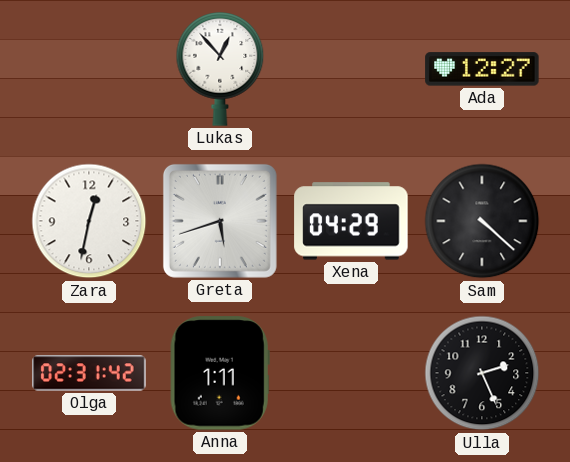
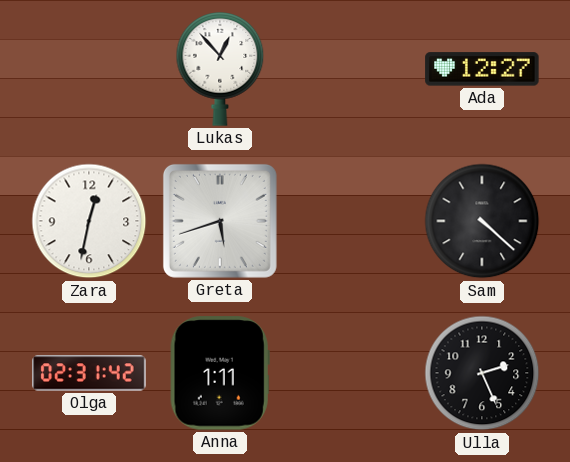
Xena: 04:29 -> none (351, 221)
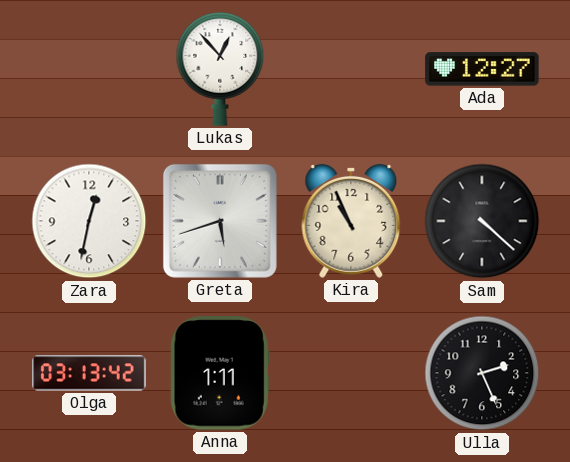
Kira: none -> 10:56 (351, 221)
Olga: 02:31 -> 03:13 (89, 373)
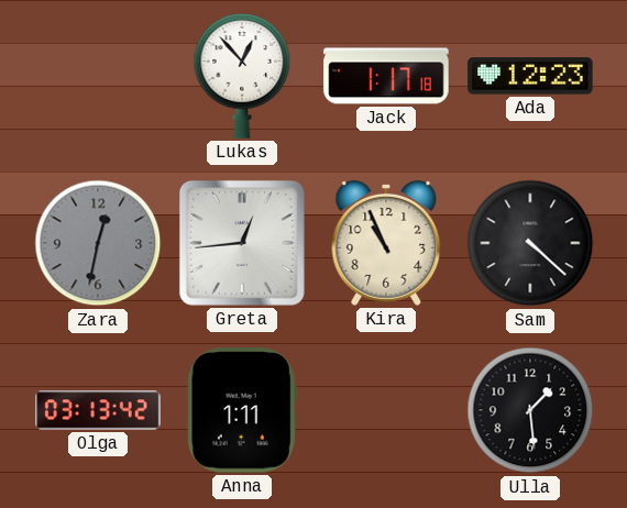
Jack: none -> 1:17 (386, 76)
Ada: 12:27 -> 12:23 (530, 76)
Zara dial: white -> grey (98, 243)
Greta: 5:42 -> 12:44 (242, 243)
Ulla: 2:26 -> 1:29 (530, 410)
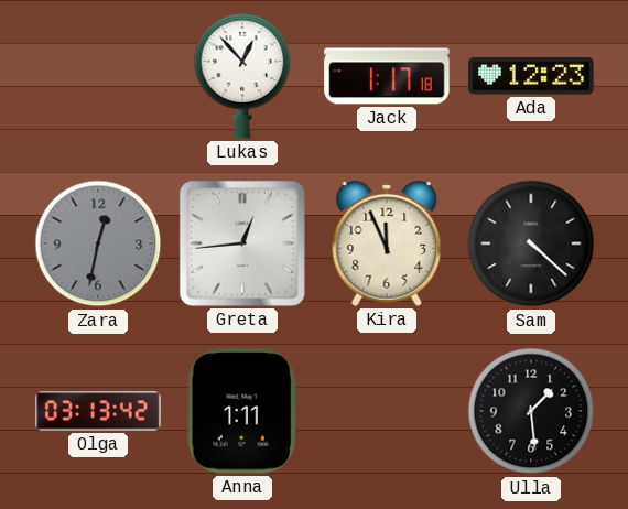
Kira: 10:56 -> 11:56 (387, 243)
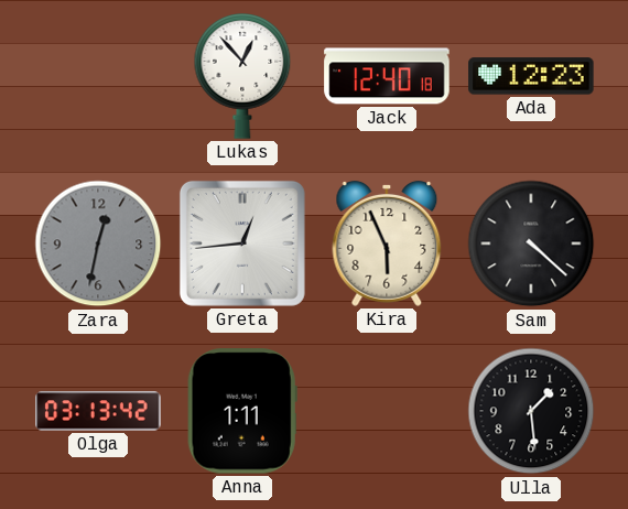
Jack: 1:17 -> 12:40 (387, 76)
Kira: 11:56 -> 5:56 (387, 243)
